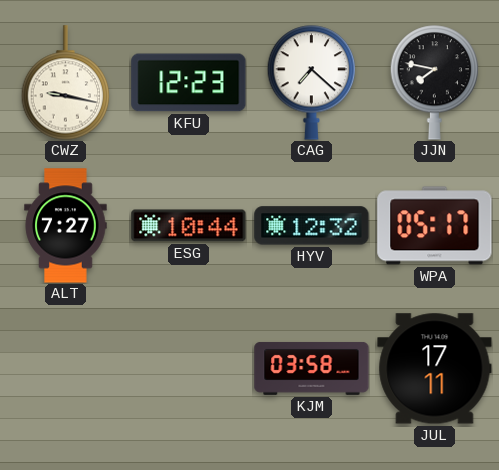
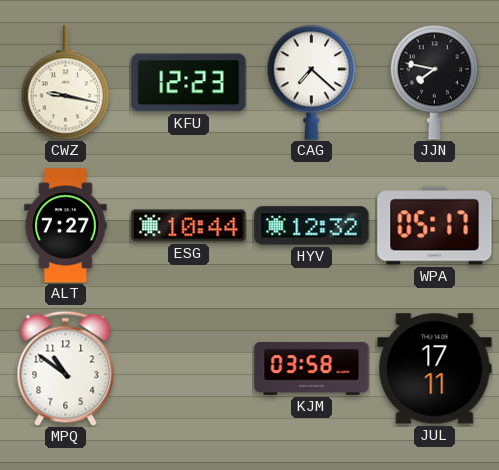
MPQ: none -> 10:51 (66, 368)
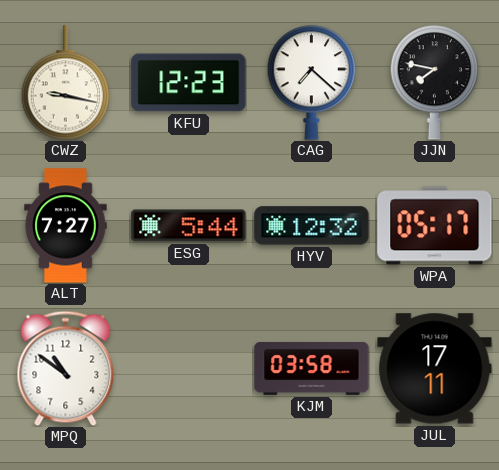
ESG: 10:44 -> 5:44 (189, 226)
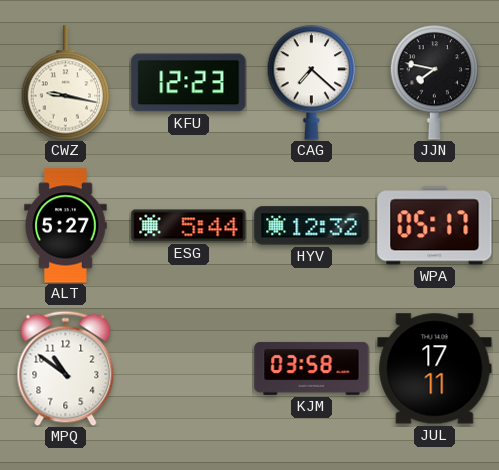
ALT: 7:27 -> 5:27 (66, 226)
